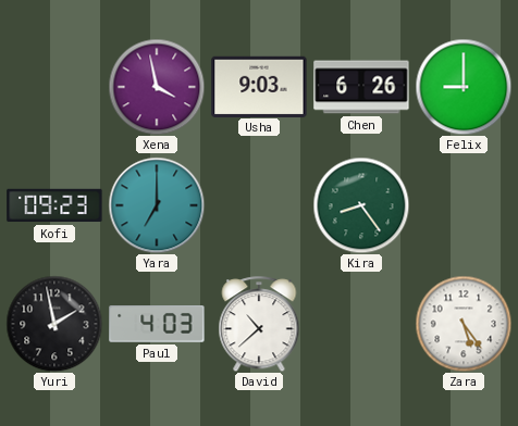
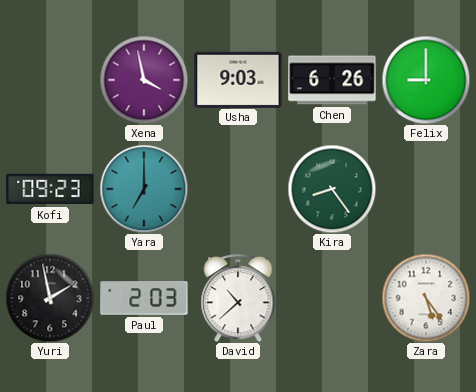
Paul: 4:03 -> 2:03 (144, 299)
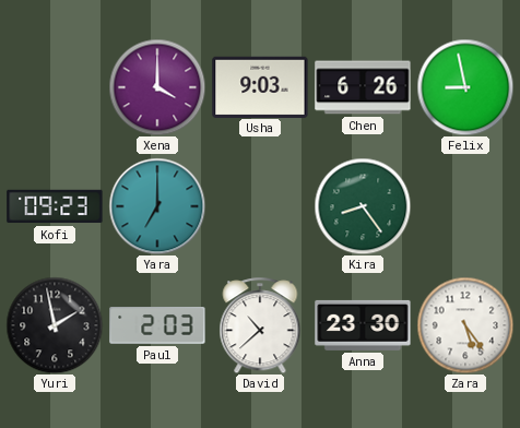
Xena: 3:58 -> 4:00 (157, 87)
Felix: 9:00 -> 8:58 (465, 87)
Anna: none -> 23:30 (363, 325)
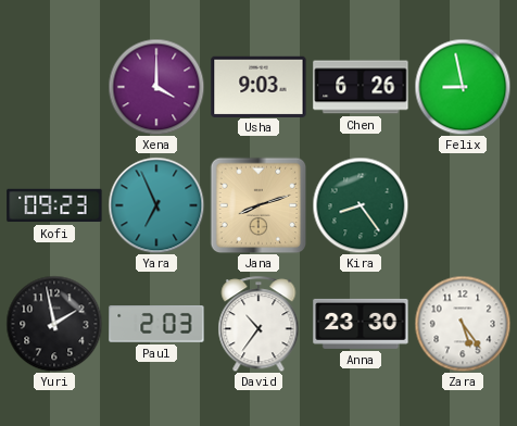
Yara: 7:00 -> 6:56 (156, 205)
Jana: none -> 8:12 (258, 205)
David: 10:38 -> 10:36 (258, 324)
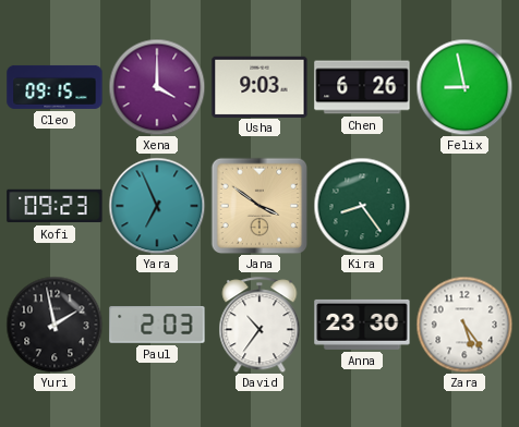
Cleo: none -> 09:15 (55, 87)
Jana: 8:12 -> 3:51 (259, 206)
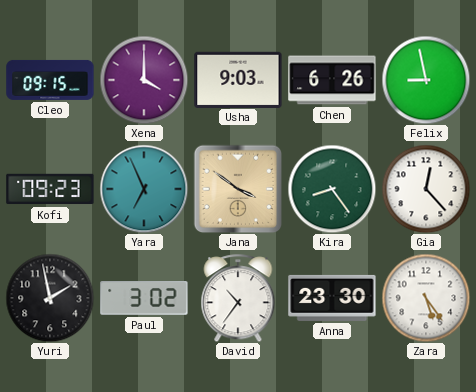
Gia: none -> 12:23 (426, 189)
Paul: 2:03 -> 3:02 (144, 299)
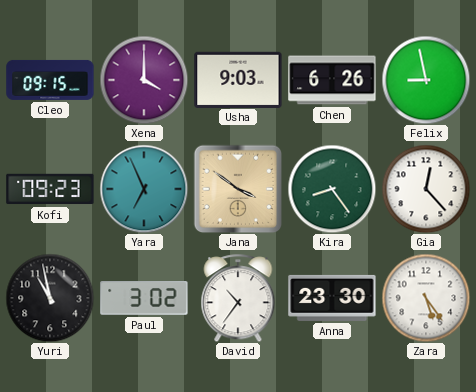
Yuri: 1:58 -> 10:58 (50, 298)
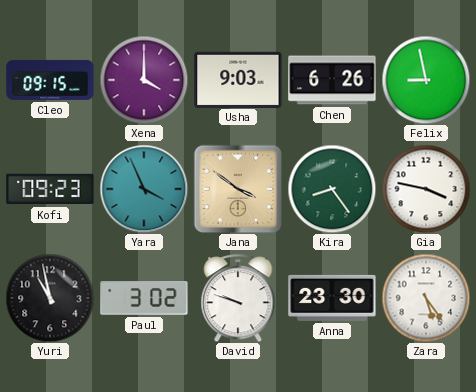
Yara: 6:56 -> 3:56 (144, 189)
Gia: 12:23 -> 3:47 (426, 189)
David: 10:36 -> 9:48 (238, 298)
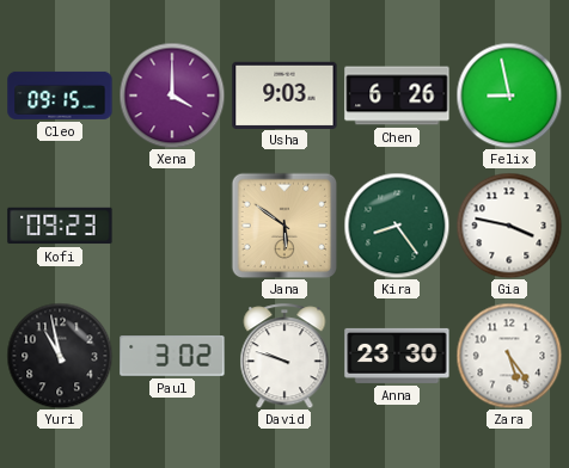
Yara: 3:56 -> none (144, 189)
Jana: 3:51 -> 5:51 (284, 226)
